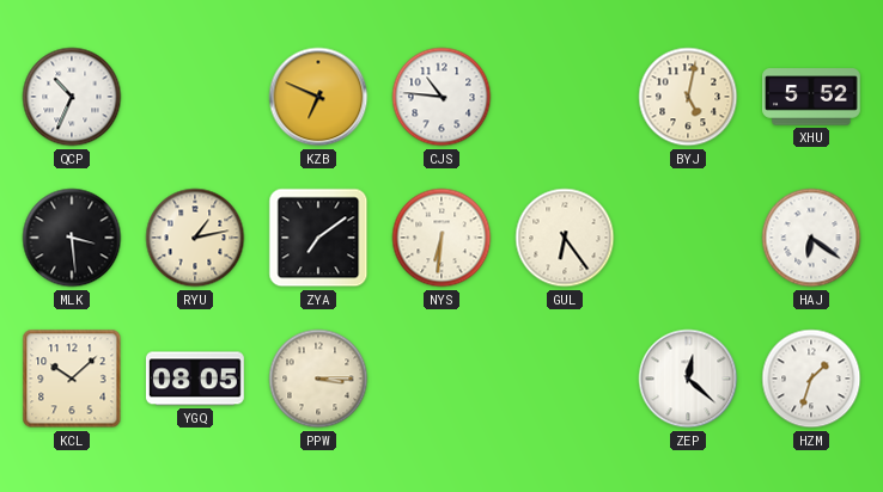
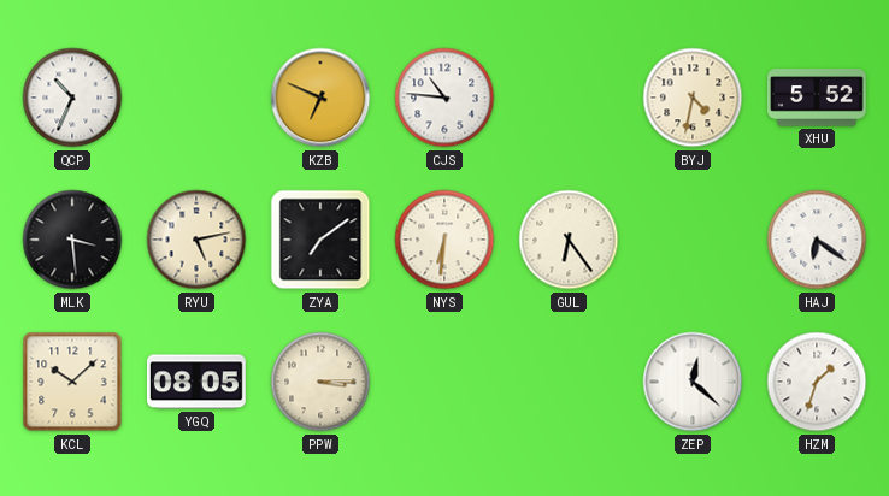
BYJ: 5:02 -> 4:32 (693, 98)
RYU: 1:13 -> 5:13 (196, 240)
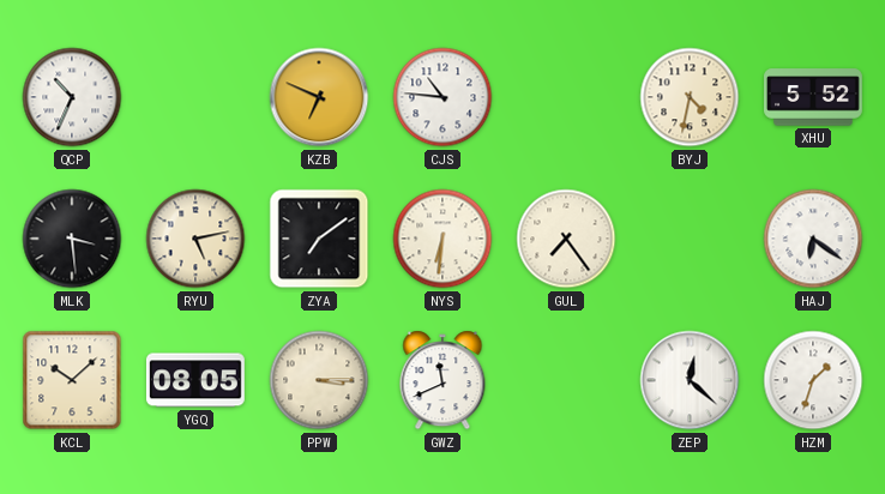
GUL: 6:24 -> 7:24 (566, 239)
GWZ: none -> 11:41 (442, 380)
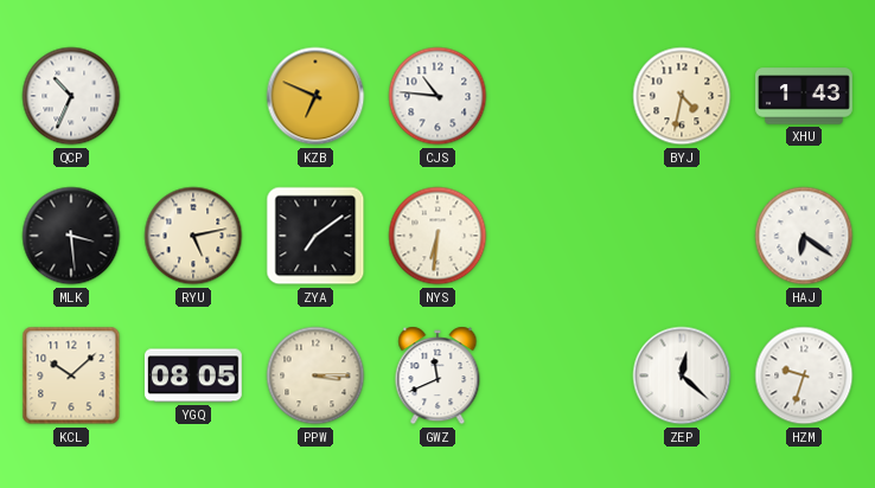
XHU: 5:52 -> 1:43 (805, 96)
GUL: 7:24 -> none (566, 239)
HZM: 1:33 -> 9:33 (804, 375)
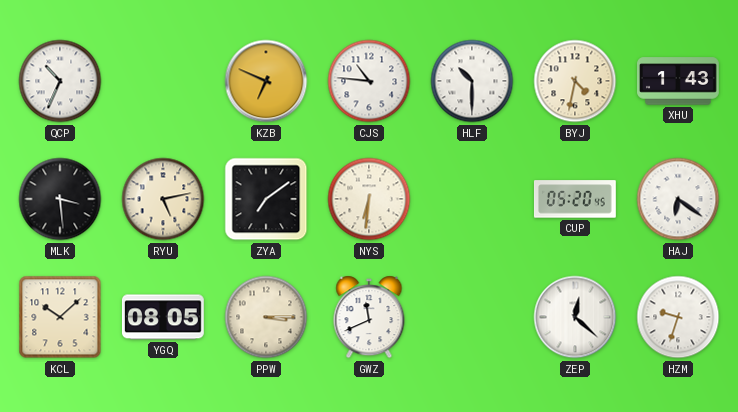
HLF: none -> 10:30 (472, 81)
CUP: none -> 05:20 (575, 199)
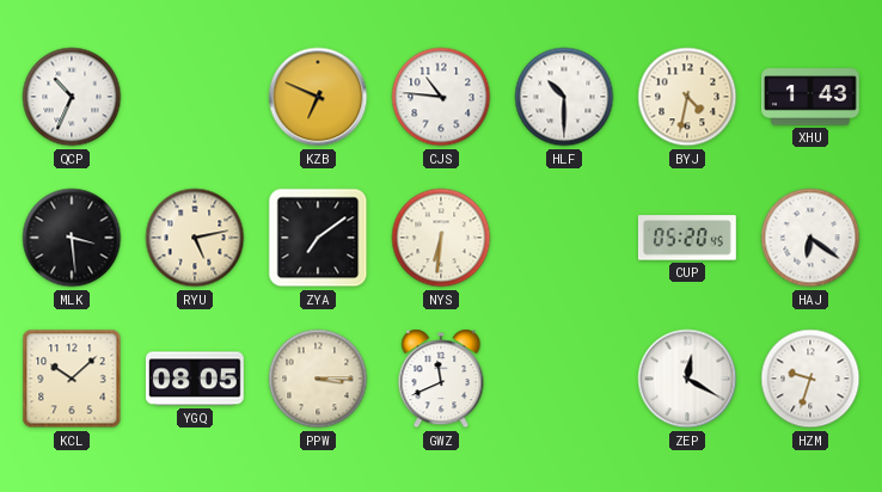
ZEP: 12:22 -> 12:20 (687, 379)
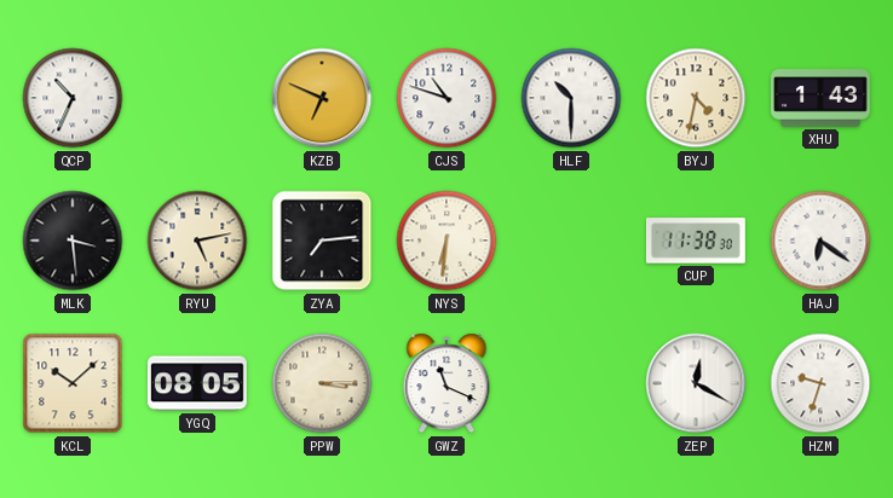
CJS: 10:46 -> 10:48 (447, 98)
ZYA: 7:09 -> 7:14 (322, 241)
CUP: 05:20 -> 11:38 (696, 241)
GWZ: 11:41 -> 11:19 (447, 383)
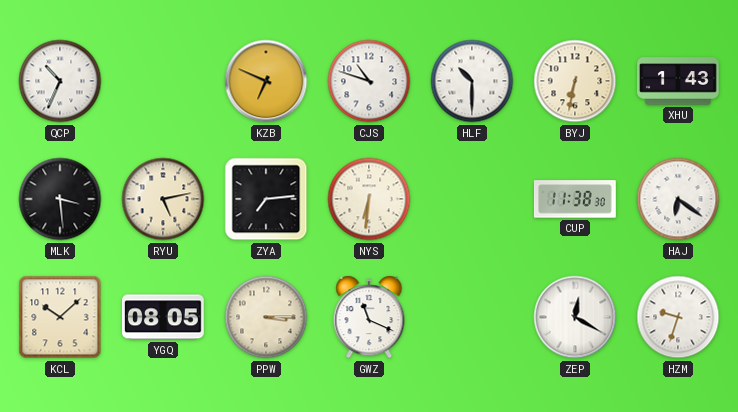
BYJ: 4:32 -> 6:32 (575, 81)
